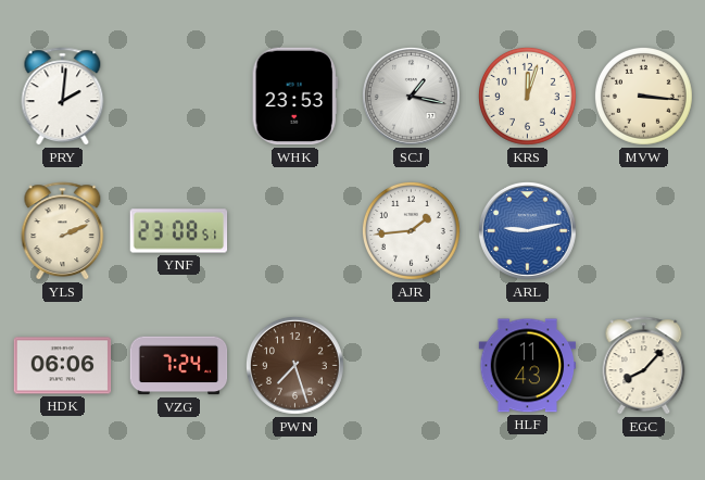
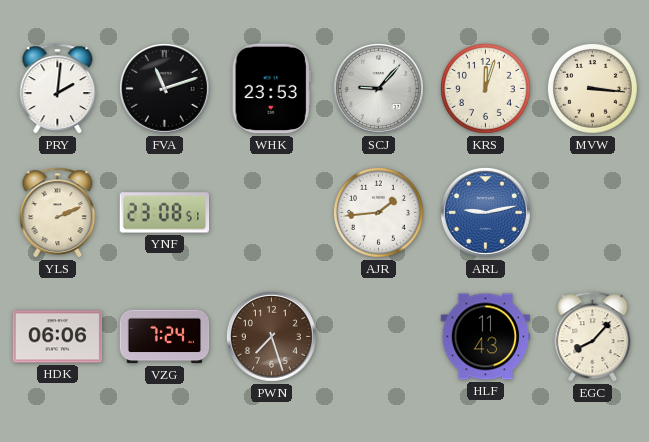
FVA: none -> 11:12 (164, 88)
SCJ: 1:17 -> 9:07 (378, 88)
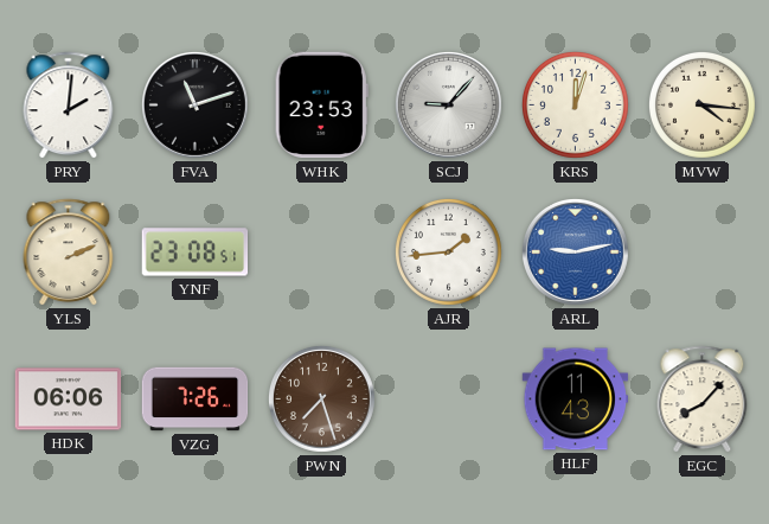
MVW: 3:16 -> 4:16 (701, 104)
VZG: 7:24 -> 7:26 (196, 400)
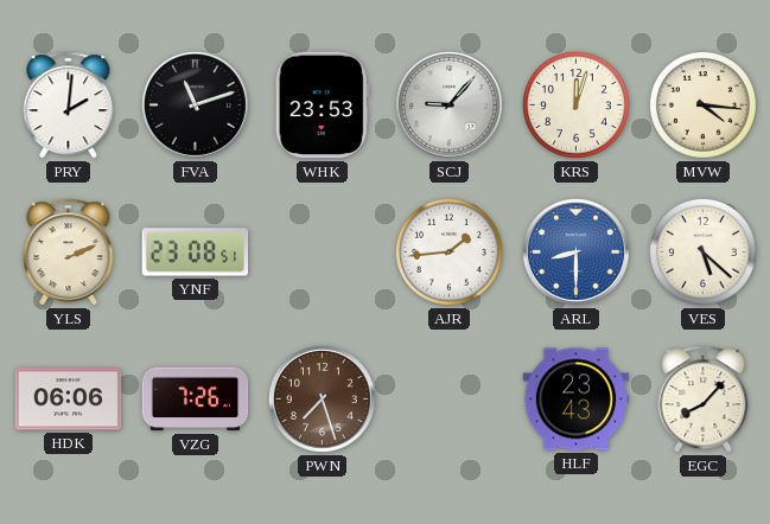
ARL: 9:13 -> 8:30 (575, 251)
VES: none -> 5:22 (702, 251)
HLF: 11:43 -> 23:43 (577, 400)
